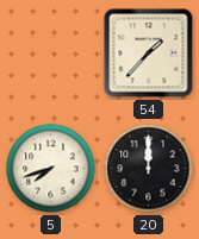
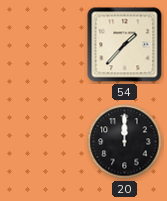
5: 7:42 -> none (51, 169)
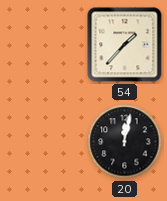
20: 12:00 -> 12:02 (125, 142)
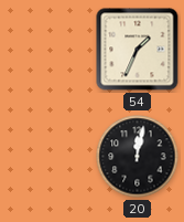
54: 1:37 -> 1:34 (138, 50)
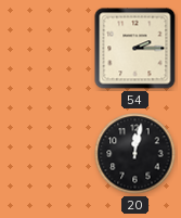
54: 1:34 -> 2:15 (135, 49)
